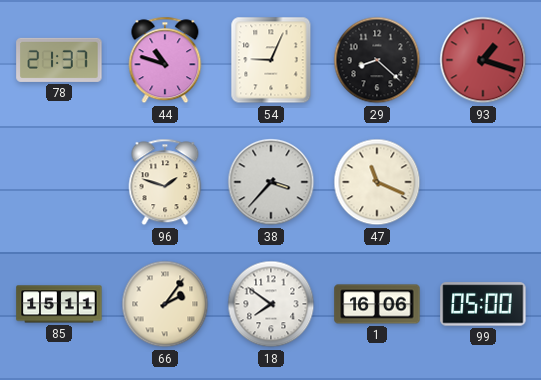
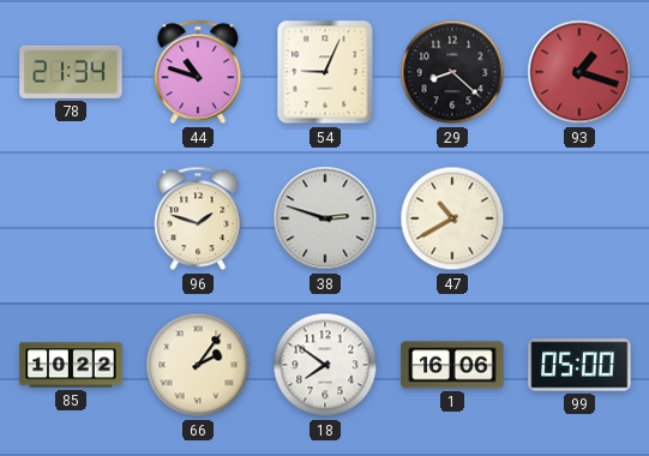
78: 21:37 -> 21:34 (71, 72)
38: 3:37 -> 2:48 (325, 218)
47: 11:19 -> 10:40 (452, 218)
85: 15:11 -> 10:22 (71, 365)
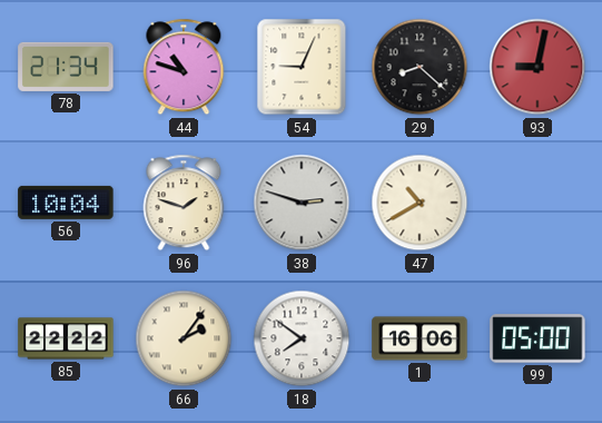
93: 1:18 -> 9:02 (537, 67)
56: none -> 10:04 (66, 203)
85: 10:22 -> 22:22 (66, 338)
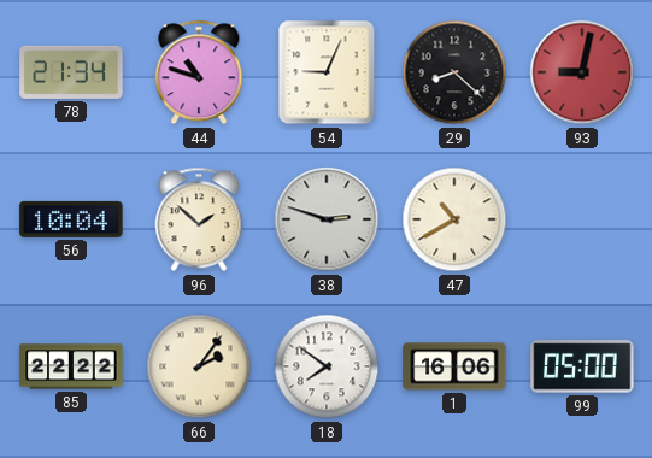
96: 1:48 -> 1:52 (199, 219)
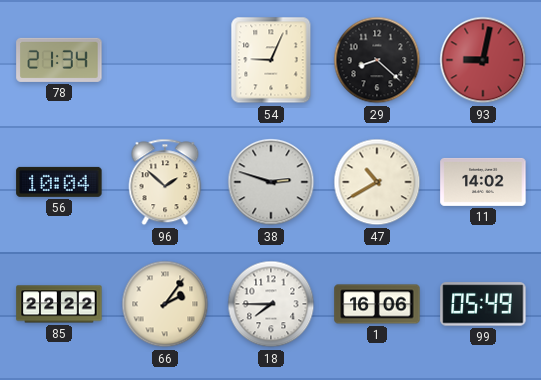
44: 10:48 -> none (199, 72)
11: none -> 14:02 (483, 182)
18: 7:51 -> 7:45 (271, 304)
99: 05:00 -> 05:49 (483, 304)
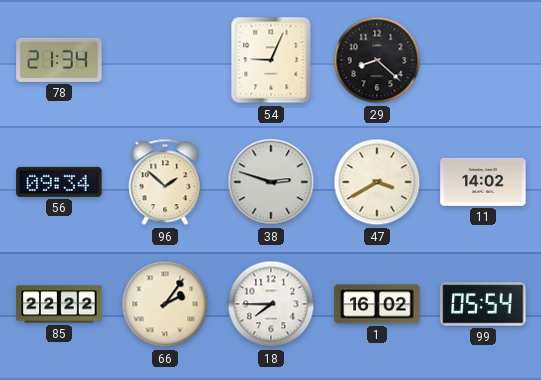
93: 9:02 -> none (483, 60)
56: 10:04 -> 09:34 (59, 182)
47: 10:40 -> 3:40 (377, 182)
1: 16:06 -> 16:02 (377, 304)
99: 05:49 -> 05:54 (483, 304)
